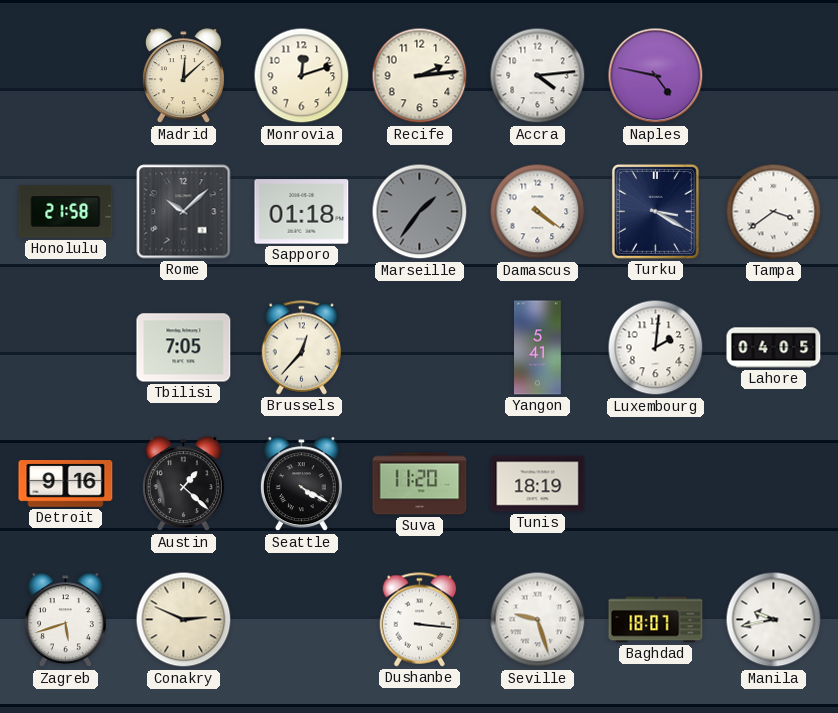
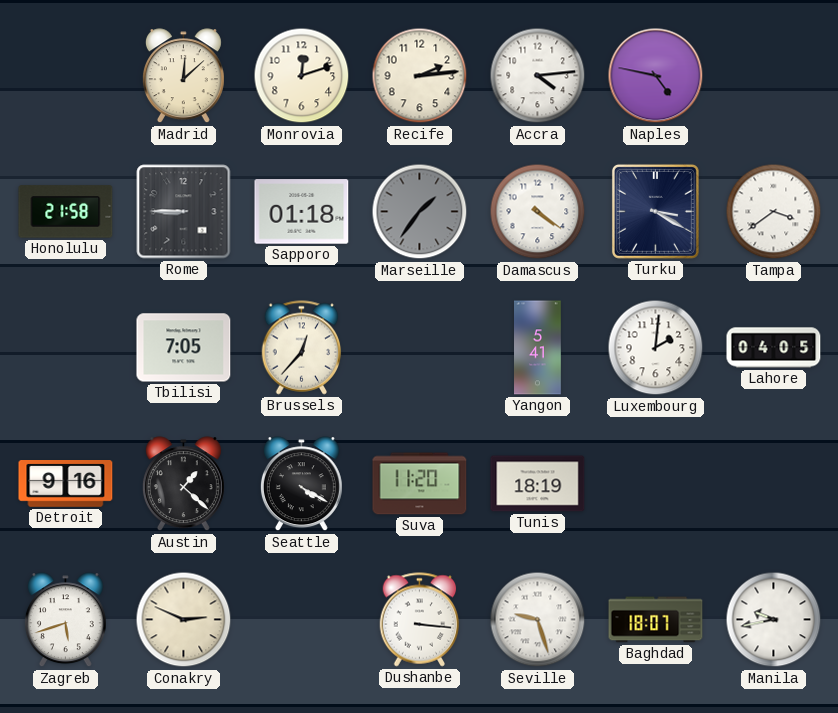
Rome: 10:08 -> 8:45 (184, 212)
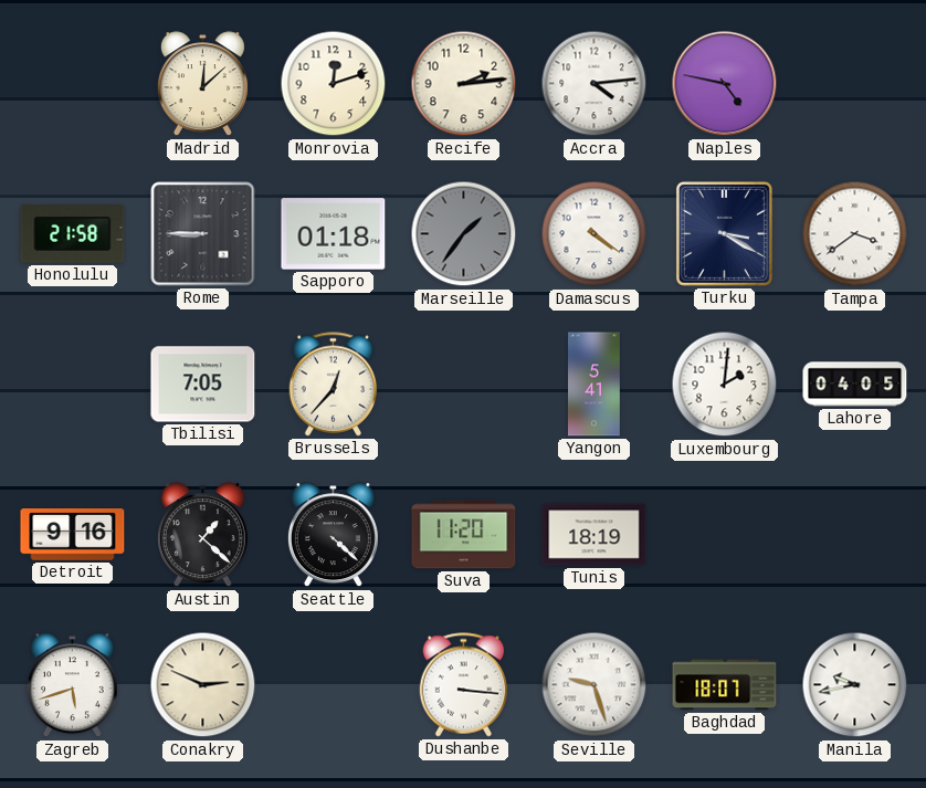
Seattle: 4:20 -> 4:22 (333, 535)
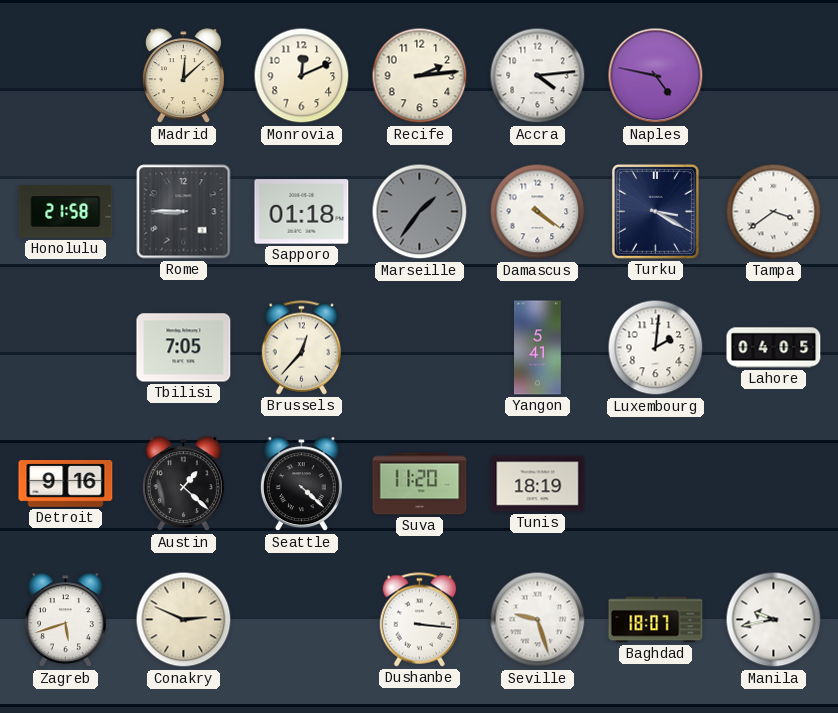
Monrovia: 12:12 -> 12:11 (302, 76)
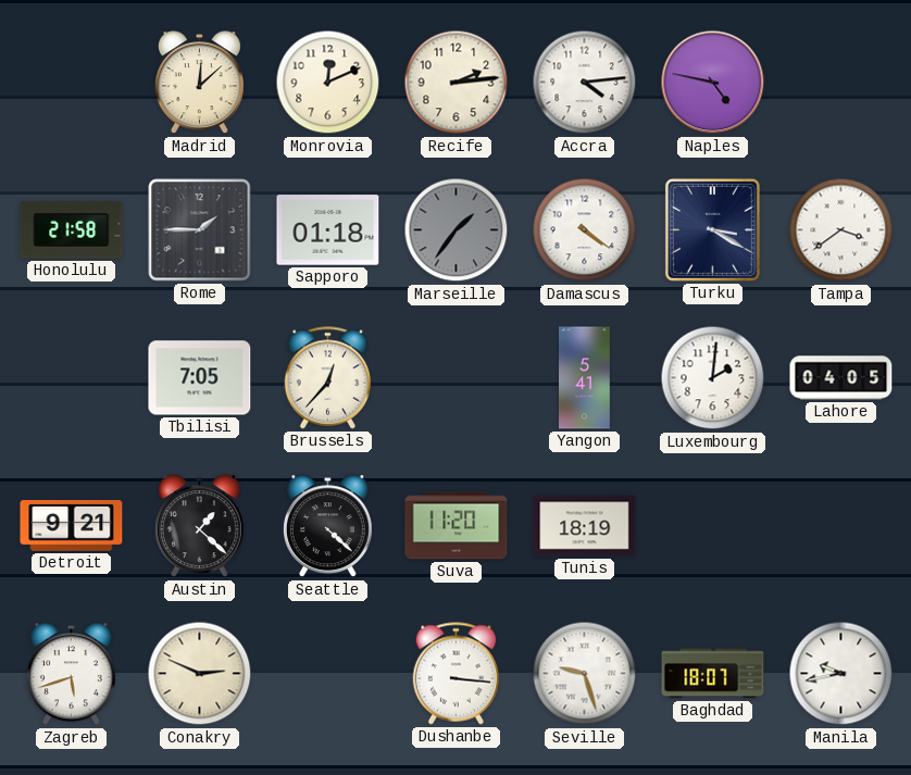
Rome: 8:45 -> 1:45 (200, 230)
Detroit: 9:16 -> 9:21 (72, 526)
